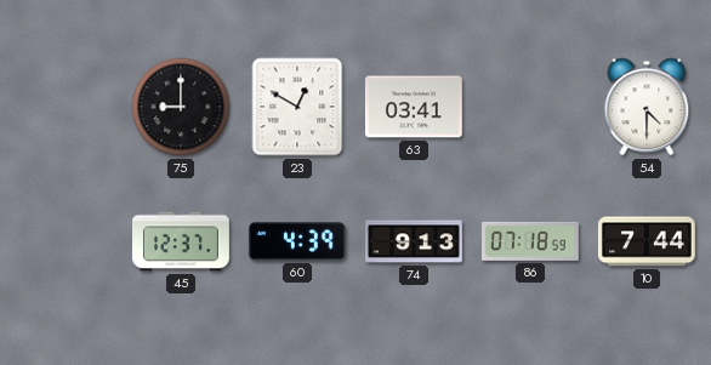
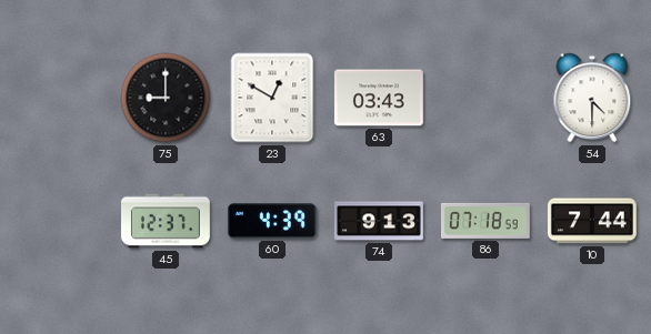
63: 03:41 -> 03:43 (379, 98)
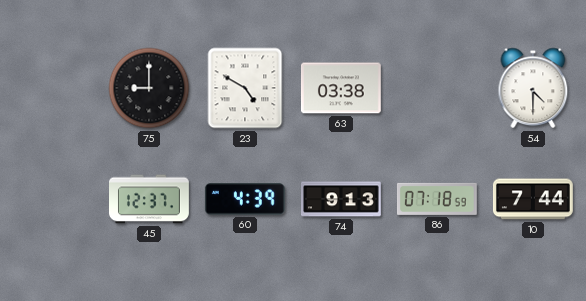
23: 12:50 -> 4:50 (245, 88)
63: 03:43 -> 03:38 (341, 88)
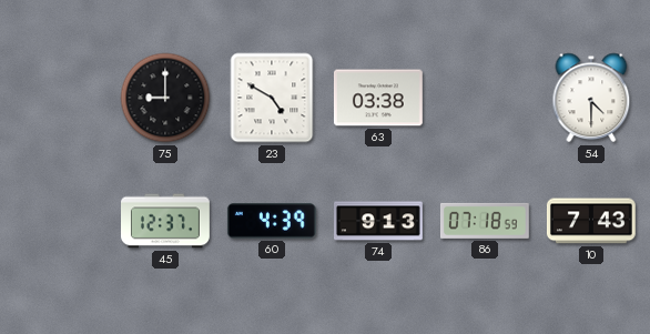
10: 7:44 -> 7:43 (591, 221)
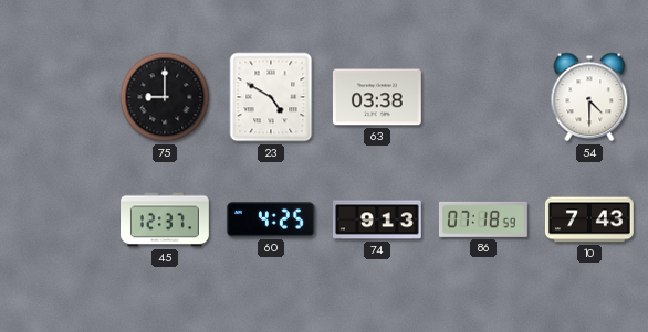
60: 4:39 -> 4:25 (271, 219)
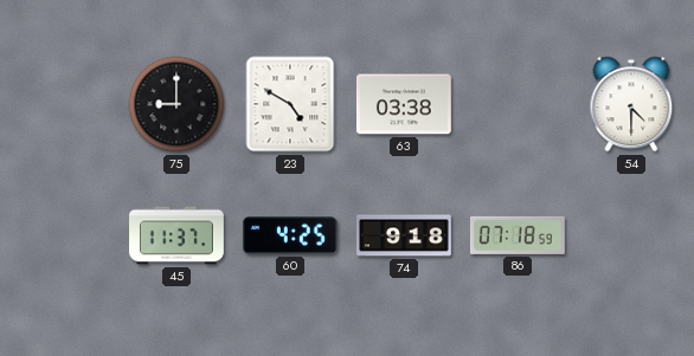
45: 12:37 -> 11:37 (178, 235)
74: 9:13 -> 9:18 (405, 235)
10: 7:43 -> none (589, 219)
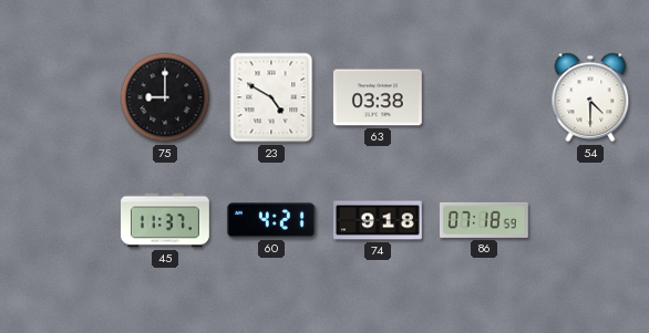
60: 4:25 -> 4:21 (271, 220)
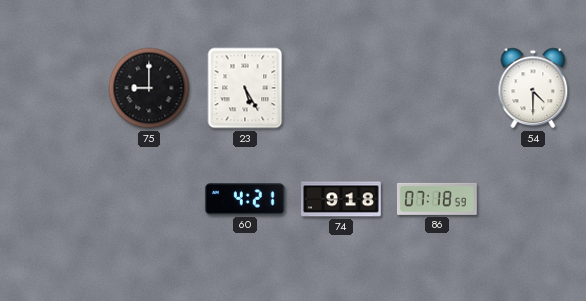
23: 4:50 -> 5:25 (245, 88)
63: 03:38 -> none (378, 97)
45: 11:37 -> none (166, 220)
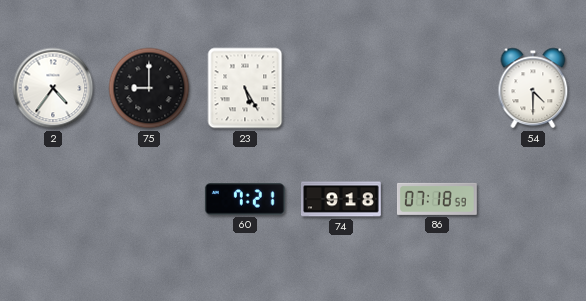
2: none -> 4:36 (53, 88)
60: 4:21 -> 7:21 (245, 199)
